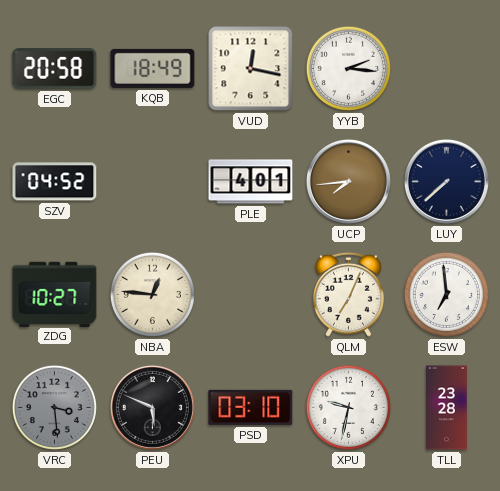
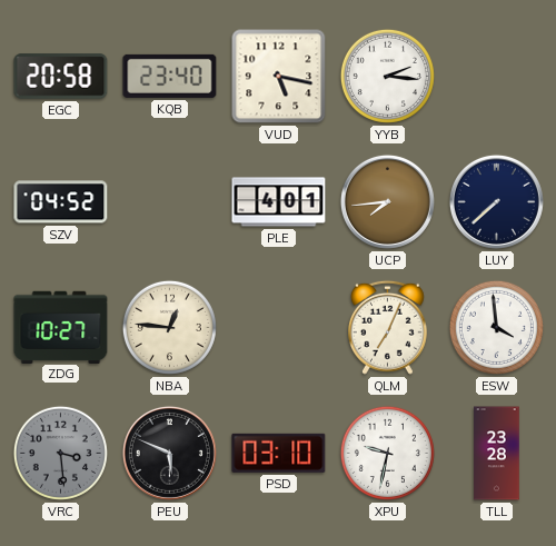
KQB: 18:49 -> 23:40 (170, 76)
VUD: 12:17 -> 5:17 (279, 77)
ESW: 6:59 -> 3:59 (496, 327)
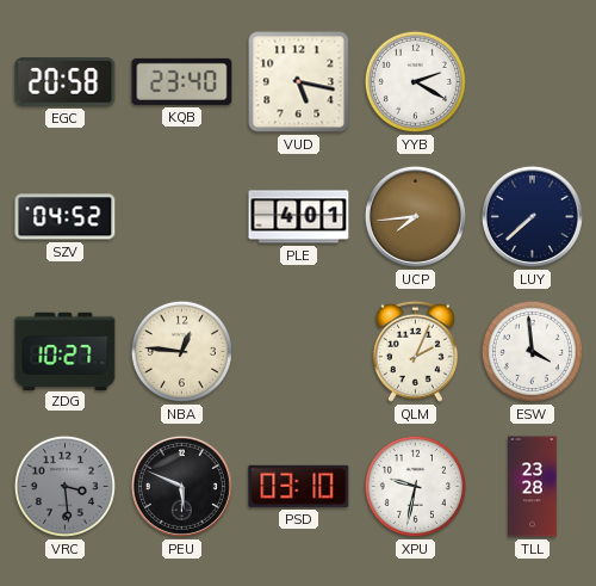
YYB: 2:16 -> 2:20 (415, 81)
QLM: 7:04 -> 2:04 (415, 351)
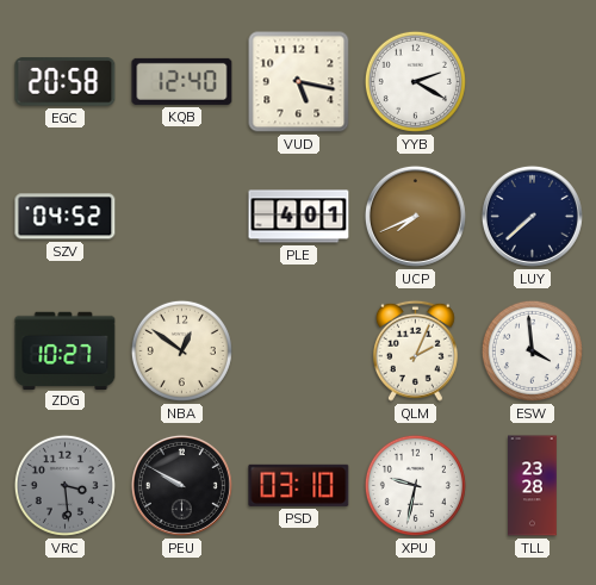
KQB: 23:40 -> 12:40 (182, 81)
UCP: 7:44 -> 7:41 (415, 216)
NBA: 12:46 -> 12:51 (181, 350)
PEU: 5:49 -> 9:50 (181, 485)
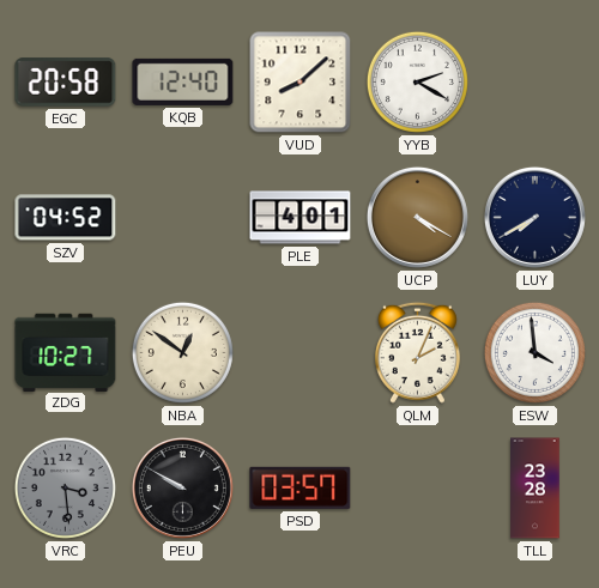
VUD: 5:17 -> 8:08 (301, 83)
UCP: 7:41 -> 4:20 (417, 217)
LUY: 7:38 -> 7:40 (534, 217)
PSD: 03:10 -> 03:57 (301, 487)
XPU: 9:32 -> none (415, 485)
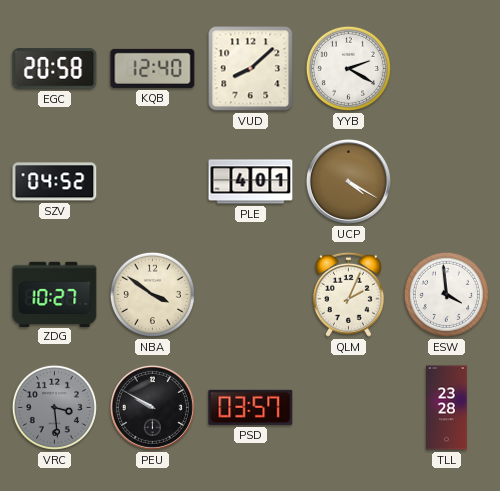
LUY: 7:40 -> none (534, 217)
NBA: 12:51 -> 3:51 (152, 294)
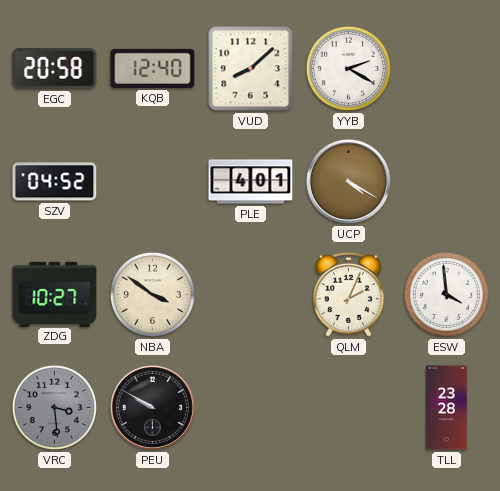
PSD: 03:57 -> none (251, 407)
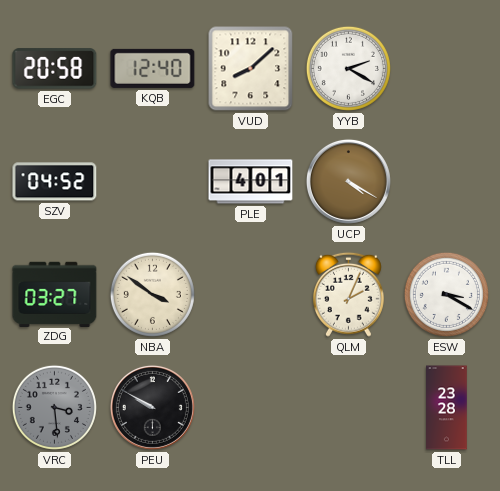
ZDG: 10:27 -> 03:27 (55, 294)
ESW: 3:59 -> 3:20 (446, 294)
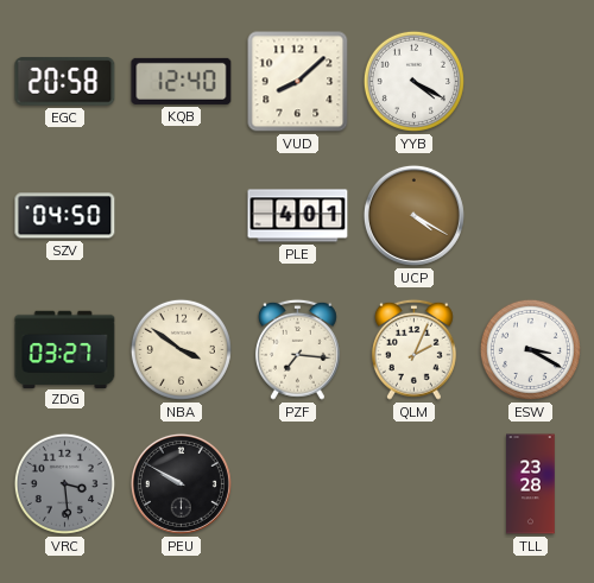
YYB: 2:20 -> 4:20 (413, 81)
SZV: 04:52 -> 04:50 (65, 216)
PZF: none -> 7:16 (297, 349)
